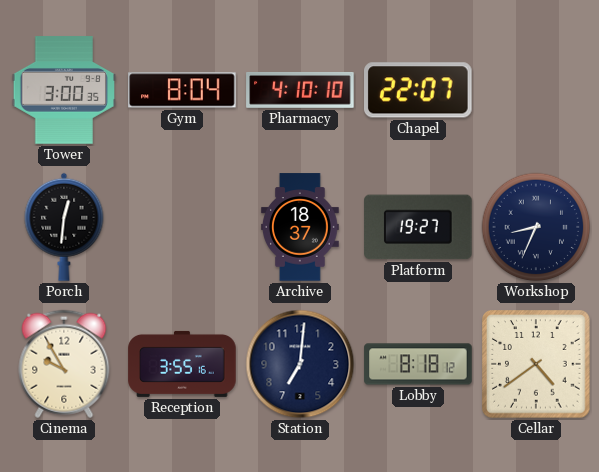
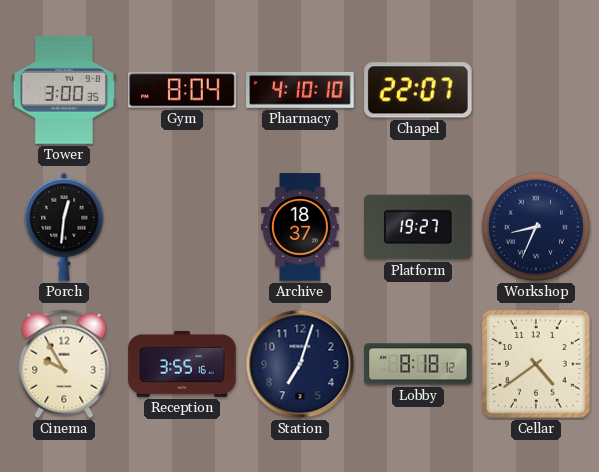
Station: 7:01 -> 7:03 (300, 364)
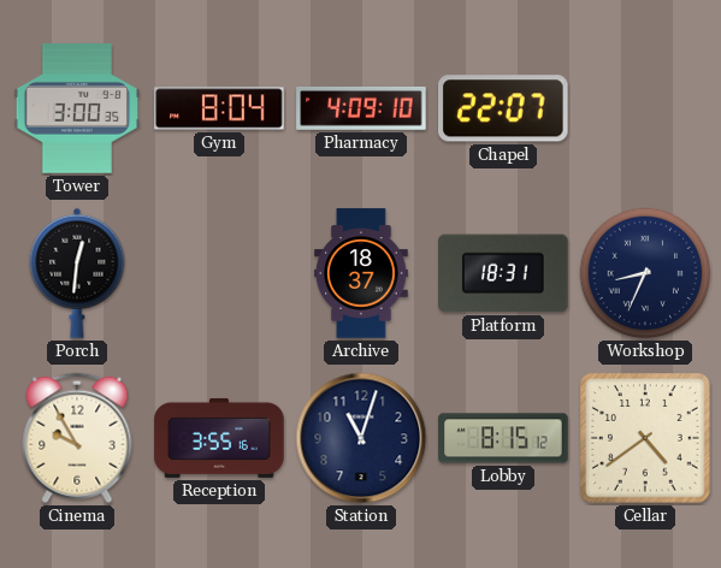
Pharmacy: 4:10 -> 4:09 (361, 110)
Platform: 19:27 -> 18:31 (503, 273)
Station: 7:03 -> 11:03 (361, 438)
Lobby: 8:18 -> 8:15 (503, 438)
